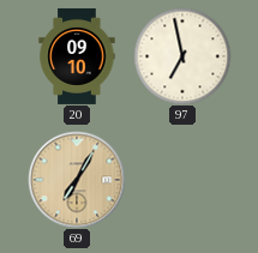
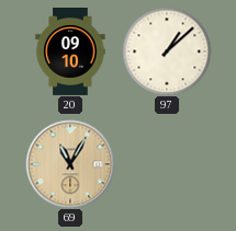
97: 6:58 -> 1:08 (167, 51)
69: 7:05 -> 11:05 (70, 164)
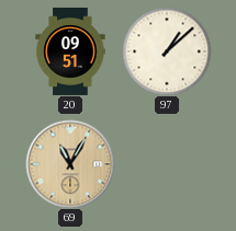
20: 09:10 -> 09:51 (70, 51)
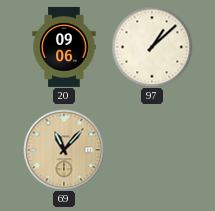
20: 09:51 -> 09:06 (64, 47)
69: 11:05 -> 11:07 (64, 150)
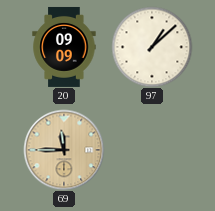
20: 09:06 -> 09:09 (64, 47)
69: 11:07 -> 11:45 (64, 150)
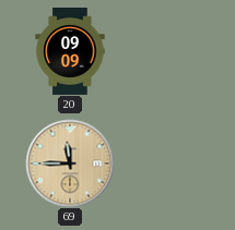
97: 1:08 -> none (152, 47)
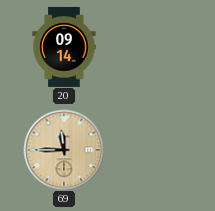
20: 09:09 -> 09:14 (64, 47)
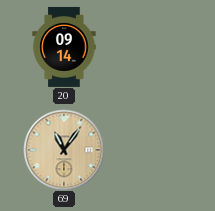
69: 11:45 -> 11:06 (64, 150)
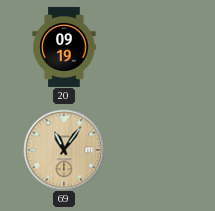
20: 09:14 -> 09:19 (64, 47)
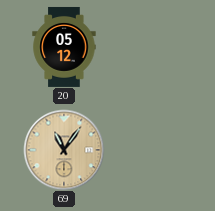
20: 09:19 -> 05:12 (64, 47)
